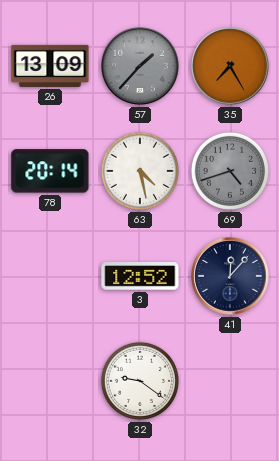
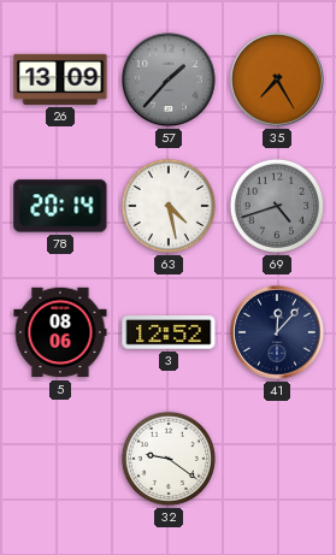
5: none -> 08:06 (60, 332)
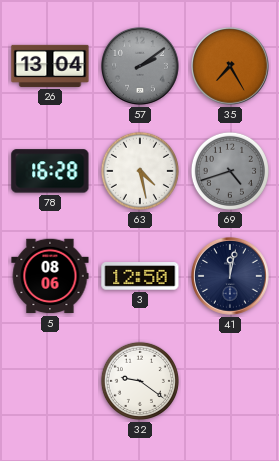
26: 13:09 -> 13:04 (50, 66)
57: 1:37 -> 2:09 (141, 67)
78: 20:14 -> 16:28 (50, 171)
3: 12:52 -> 12:50 (140, 276)
41: 12:07 -> 12:02 (231, 277)
